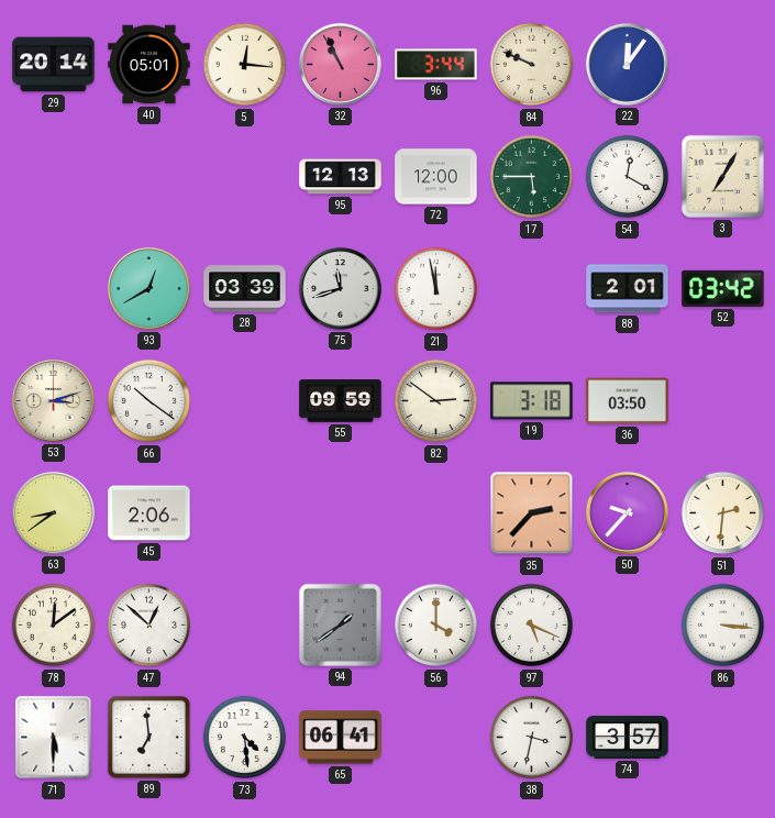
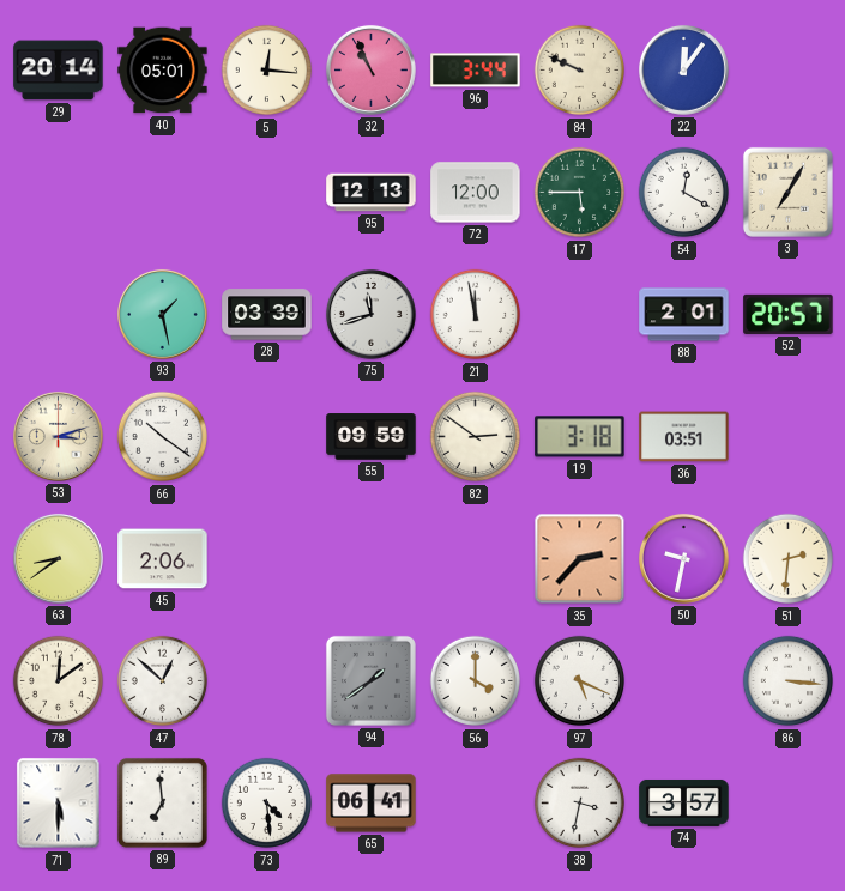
93: 12:40 -> 1:28 (162, 314)
52: 03:42 -> 20:57 (789, 314)
36: 03:50 -> 03:51 (684, 437)
50: 9:37 -> 9:32 (683, 558)
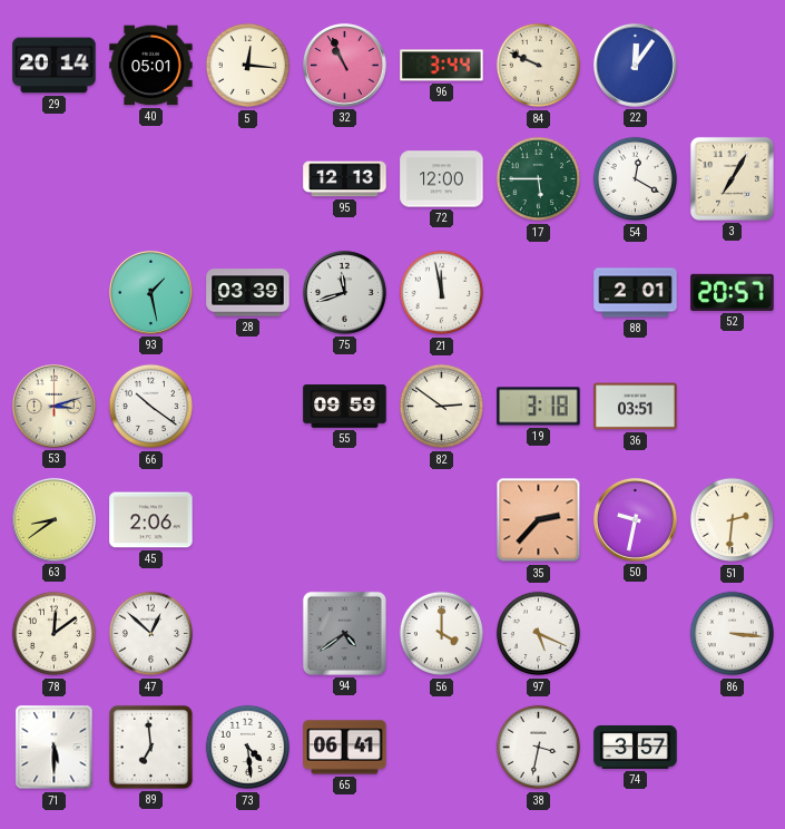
94: 1:39 -> 4:39 (344, 633)
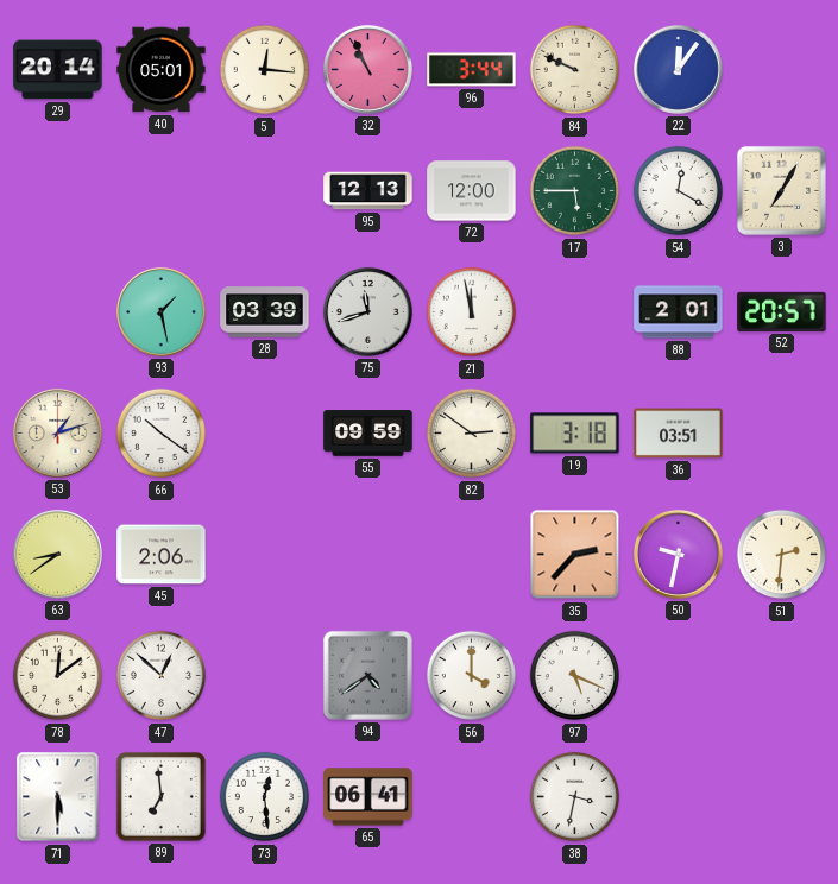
53: 3:12 -> 1:12 (57, 432)
86: 3:16 -> none (733, 634)
73: 4:29 -> 12:29 (265, 797)
74: 3:57 -> none (636, 747)
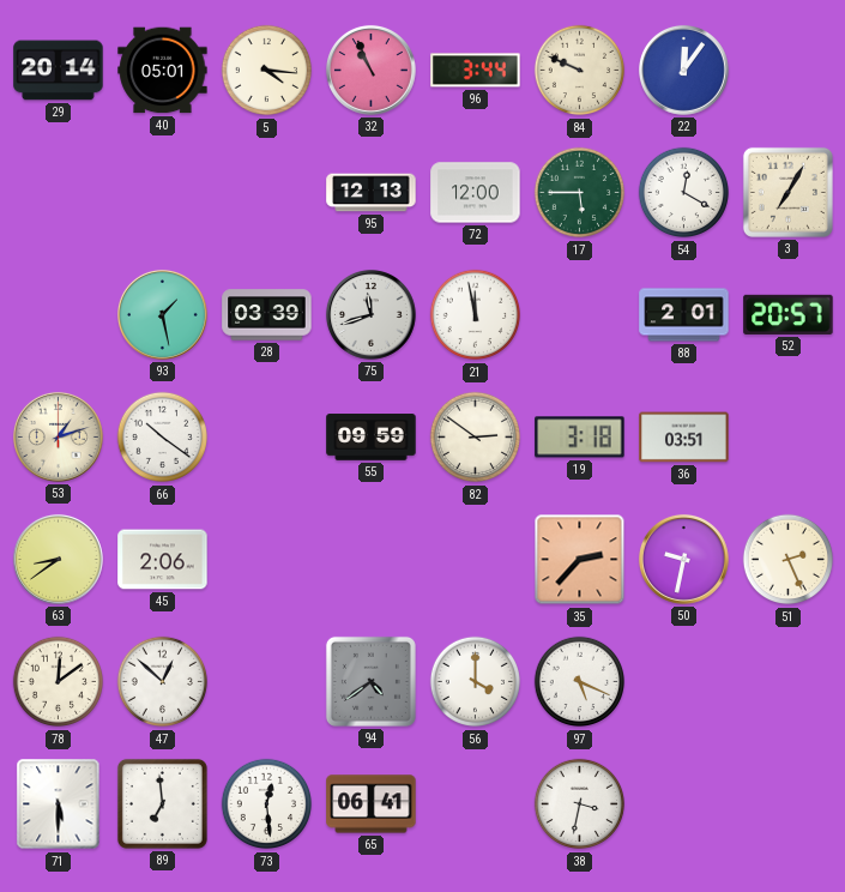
5: 12:16 -> 4:16 (267, 71)
51: 2:31 -> 2:26 (789, 560)
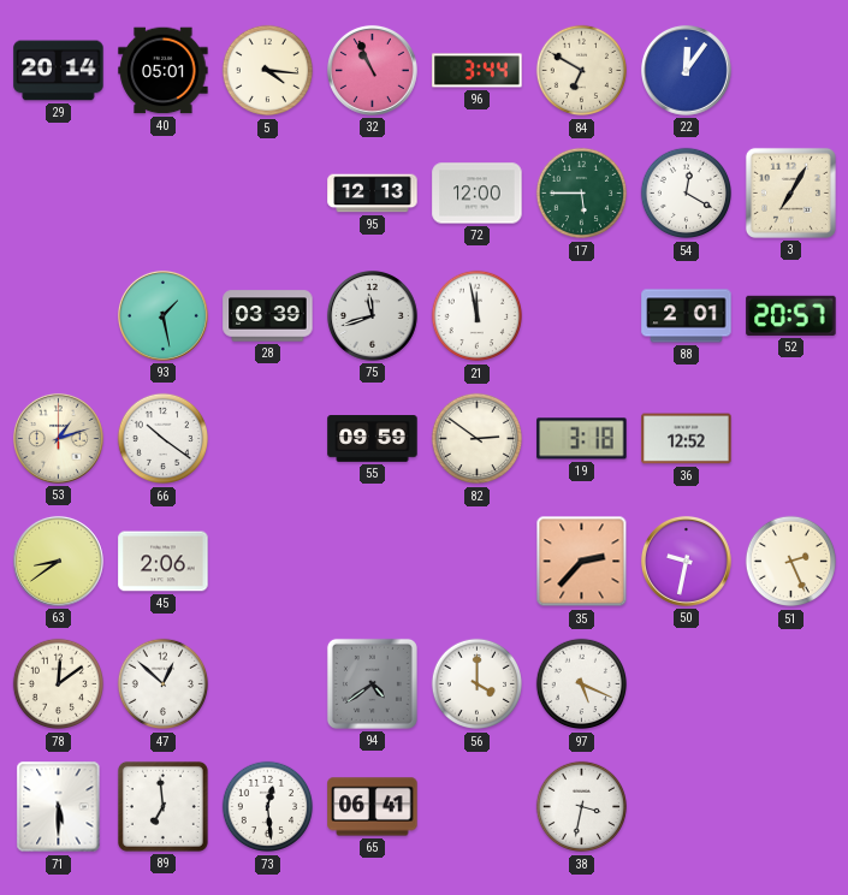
84: 9:49 -> 6:50 (582, 71)
36: 03:51 -> 12:52 (687, 439)
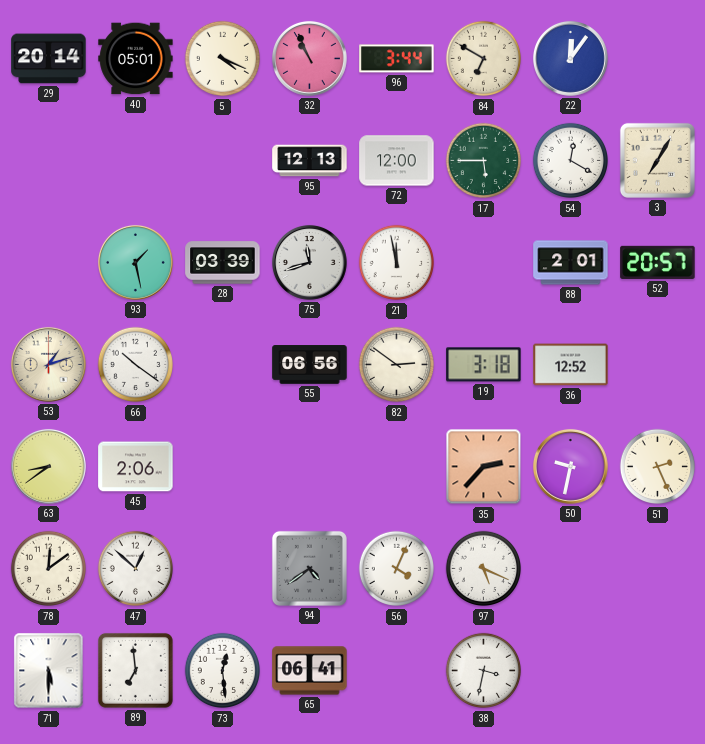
5: 4:16 -> 4:19 (223, 59)
55: 09:59 -> 06:56 (310, 365)
56: 4:00 -> 4:04 (397, 569)
